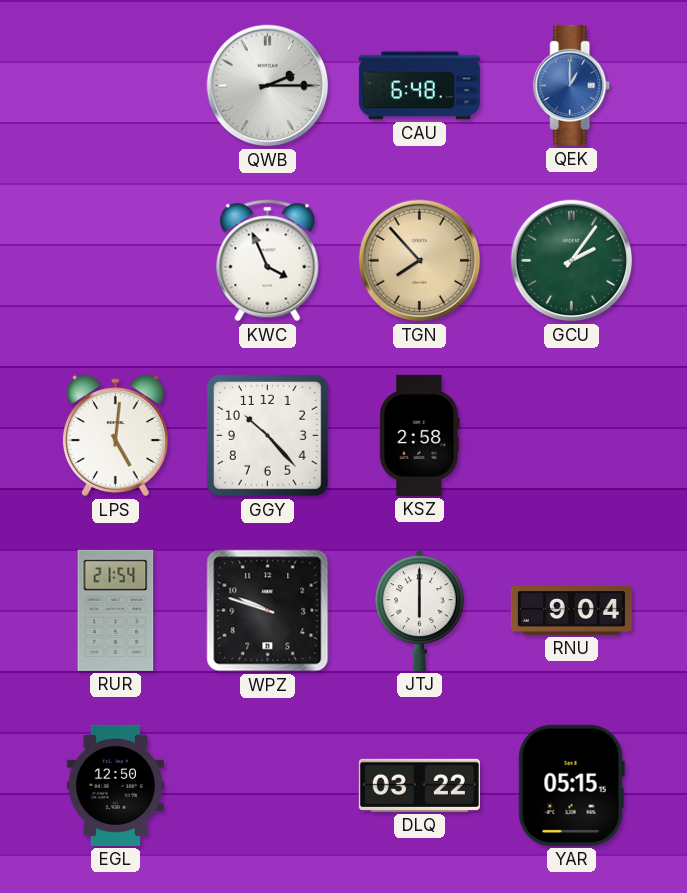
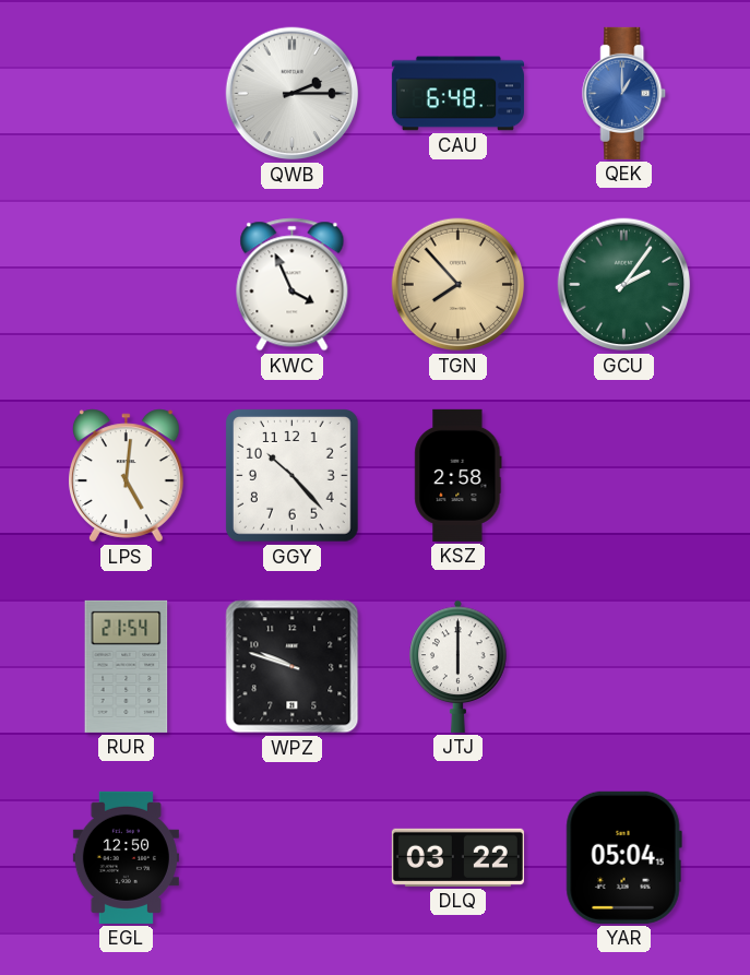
RNU: 9:04 -> none (571, 611)
YAR: 05:15 -> 05:04 (623, 857)
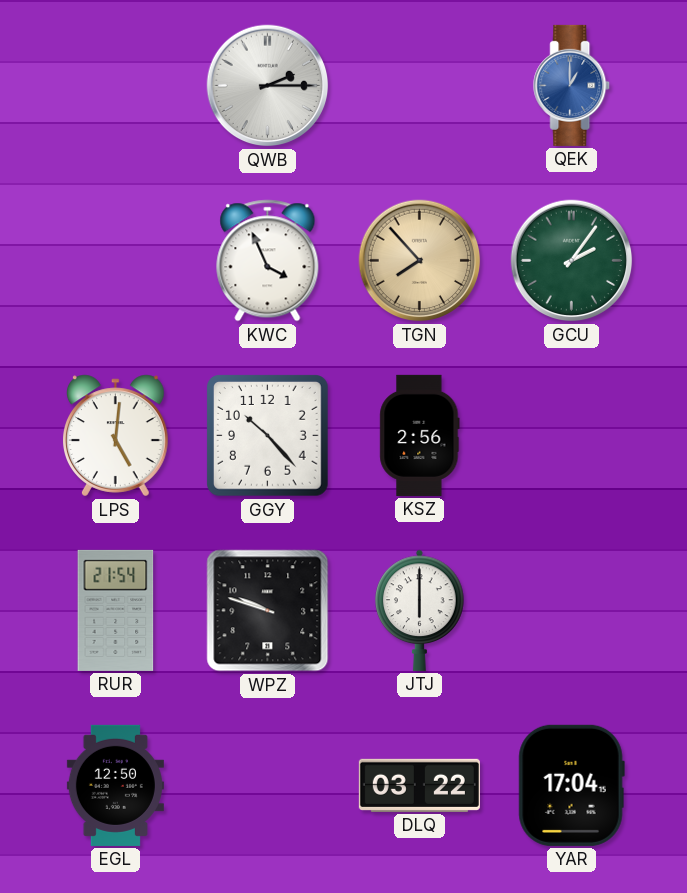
CAU: 6:48 -> none (457, 94)
KSZ: 2:58 -> 2:56 (420, 435)
YAR: 05:04 -> 17:04 (571, 785)
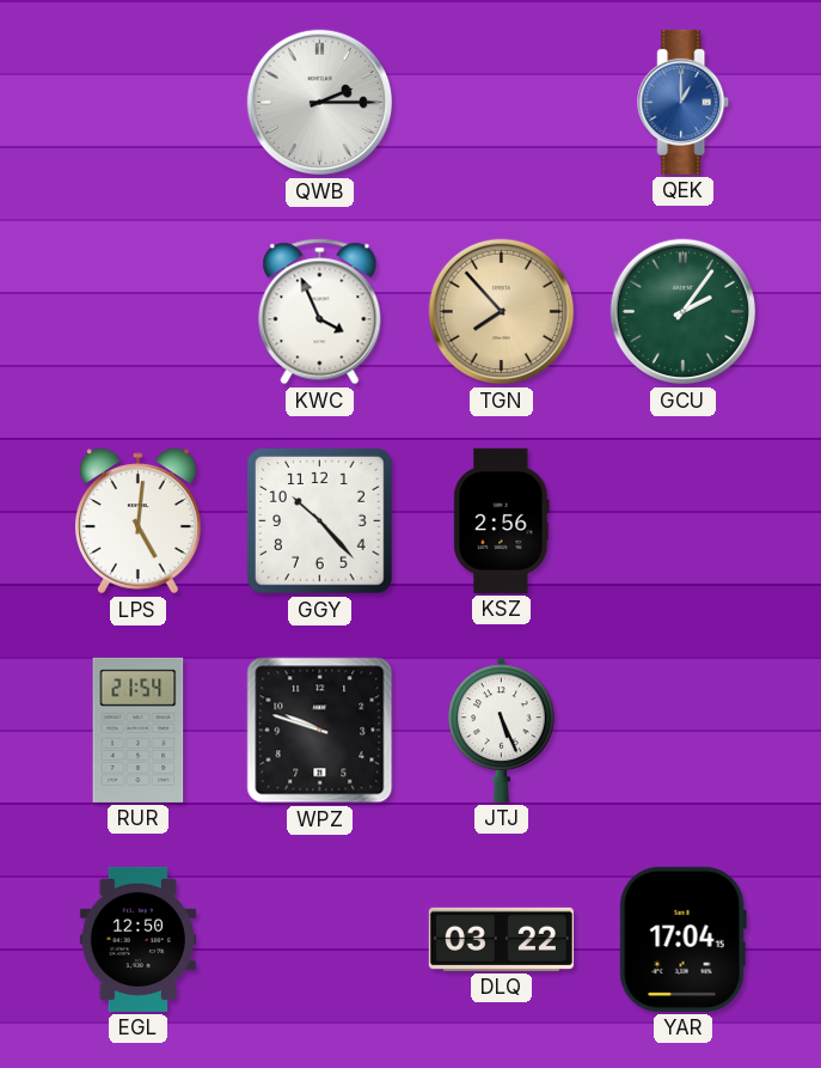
JTJ: 6:00 -> 5:26 (502, 730)
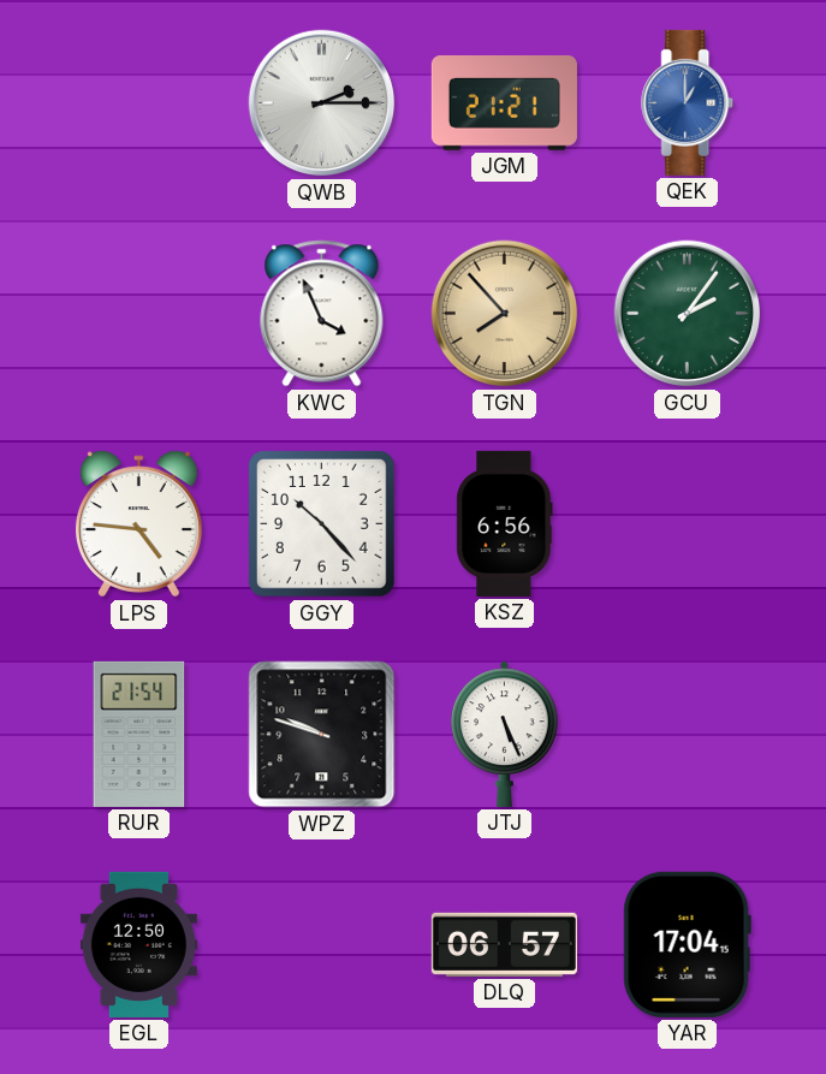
JGM: none -> 21:21 (504, 103)
LPS: 5:01 -> 4:46 (139, 524)
KSZ: 2:56 -> 6:56 (505, 523)
DLQ: 03:22 -> 06:57 (504, 944)
